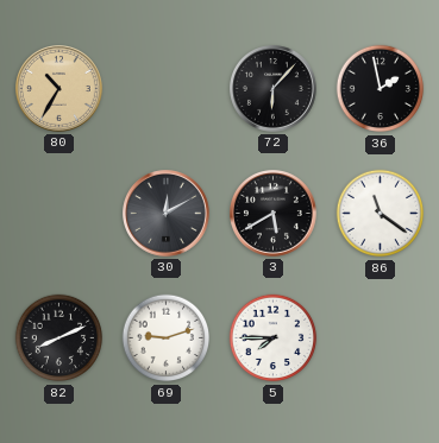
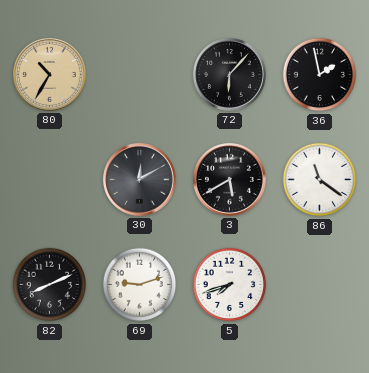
5: 7:45 -> 7:42 (230, 285)
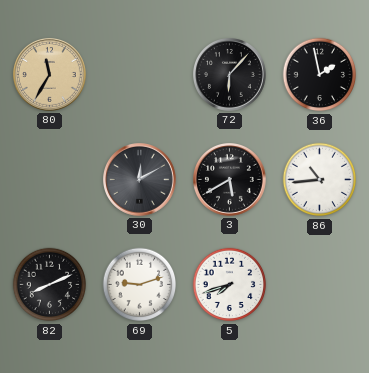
80: 10:35 -> 11:35 (50, 75)
86: 11:21 -> 10:44 (320, 180)
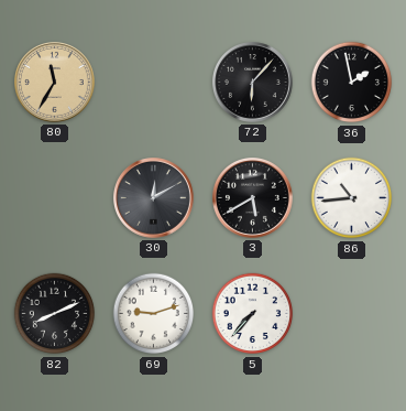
5: 7:42 -> 7:37 (253, 314)
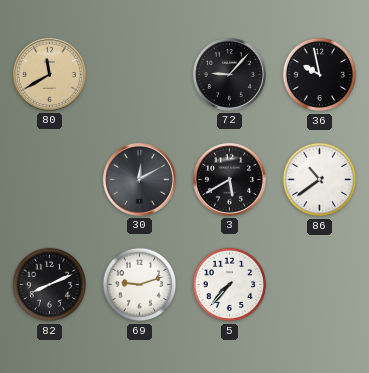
80: 11:35 -> 11:40 (50, 75)
72: 6:07 -> 9:07 (230, 75)
36: 1:58 -> 9:58 (320, 75)
86: 10:44 -> 10:39 (320, 180)
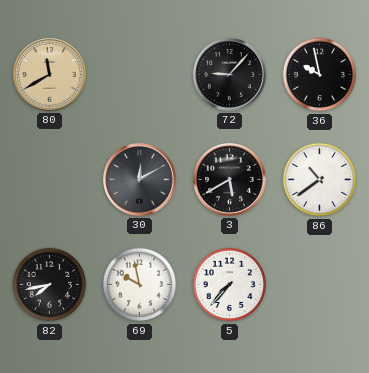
82: 8:11 -> 7:43 (50, 285)
69: 9:12 -> 9:58 (140, 285)
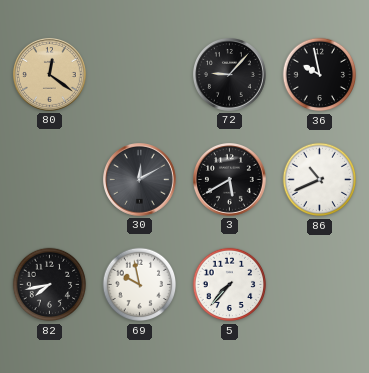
80: 11:40 -> 12:21 (50, 75)
86: 10:39 -> 10:41 (320, 180)
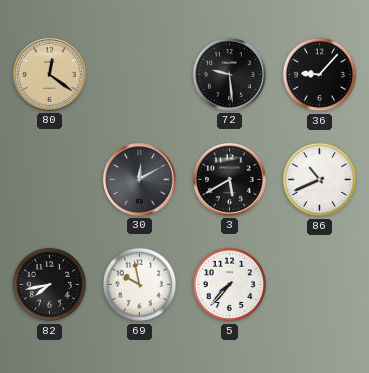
72: 9:07 -> 9:29 (230, 75)
36: 9:58 -> 9:07 (320, 75)
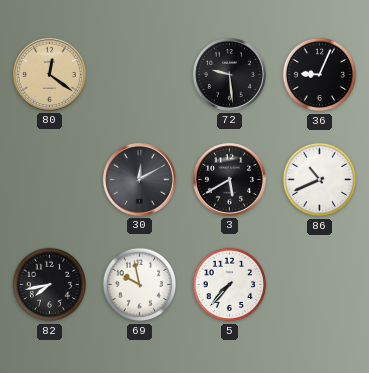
36: 9:07 -> 9:04 (320, 75)
